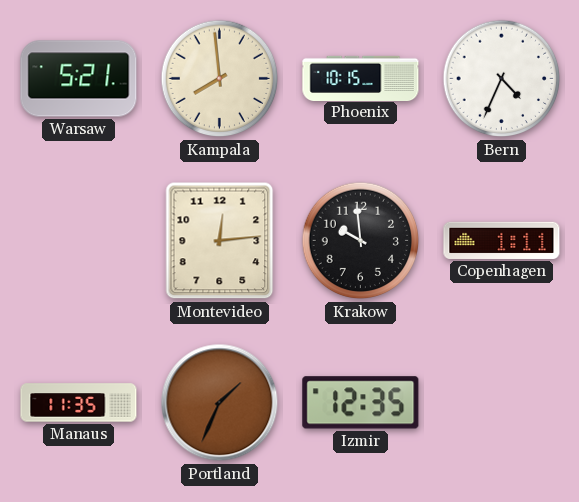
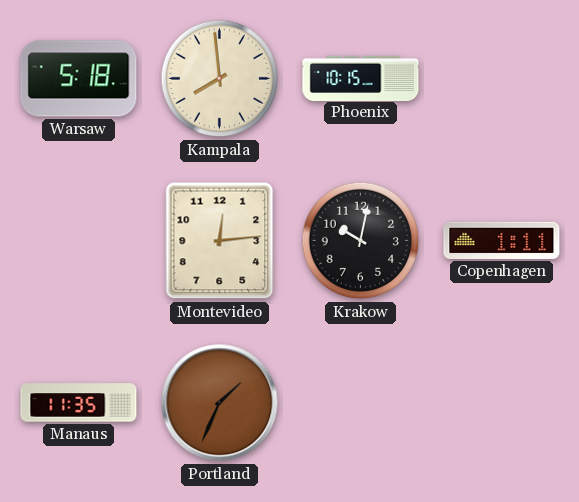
Warsaw: 5:21 -> 5:18 (79, 79)
Bern: 4:34 -> none (502, 79)
Krakow: 9:59 -> 10:02 (361, 241)
Izmir: 12:35 -> none (361, 403)
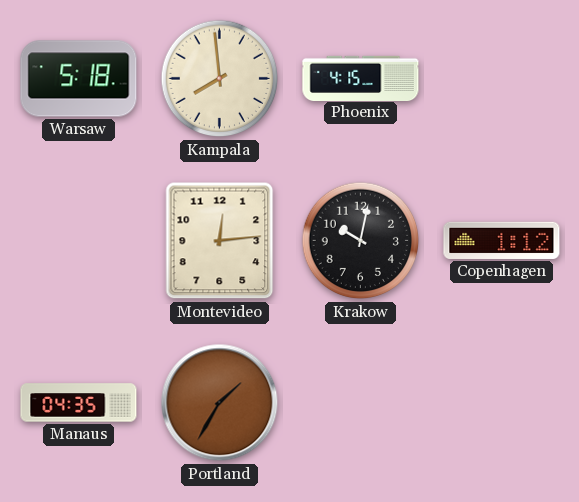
Phoenix: 10:15 -> 4:15 (361, 78)
Copenhagen: 1:11 -> 1:12 (502, 240)
Manaus: 11:35 -> 04:35 (79, 403)
Portland: 1:34 -> 1:35 (220, 403)
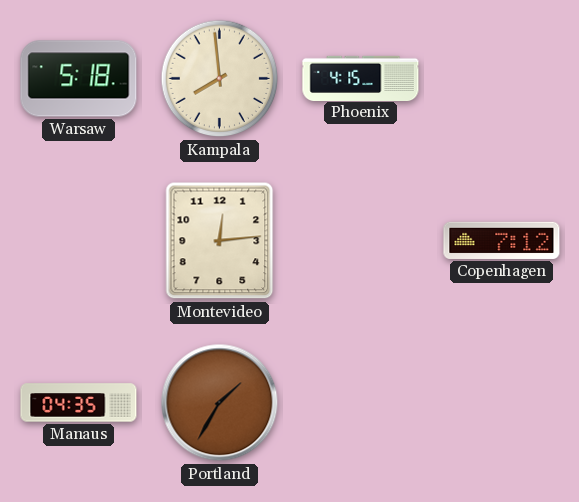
Krakow: 10:02 -> none (361, 241)
Copenhagen: 1:12 -> 7:12 (502, 240)
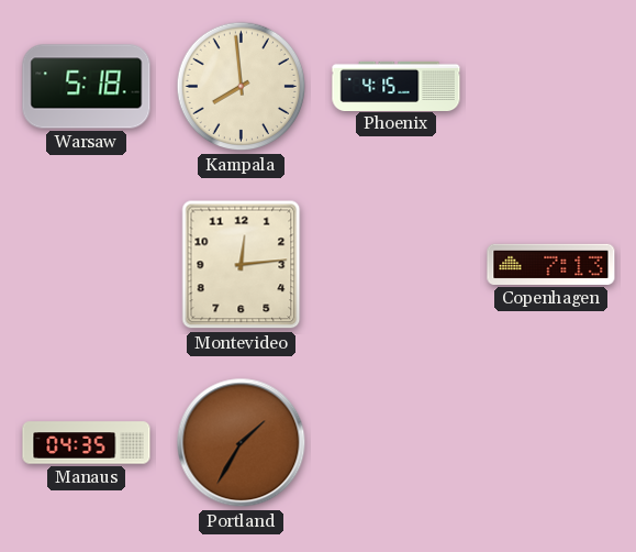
Copenhagen: 7:12 -> 7:13 (551, 264)
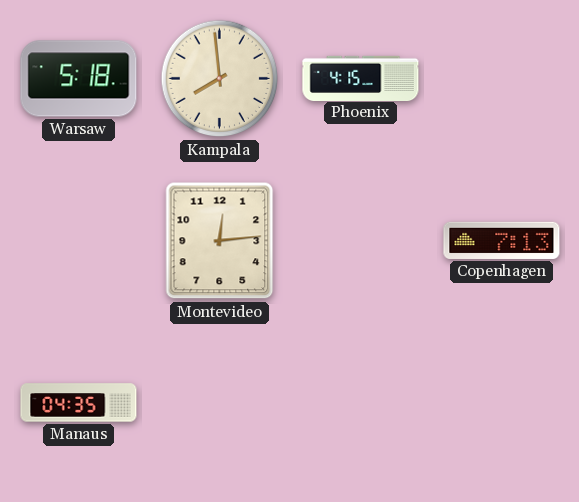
Portland: 1:35 -> none (242, 443)
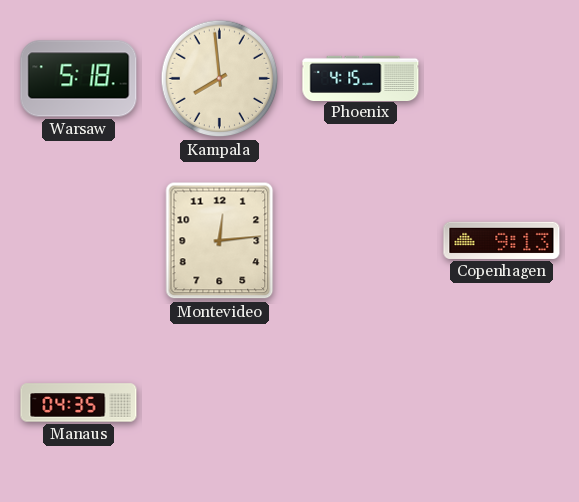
Copenhagen: 7:13 -> 9:13 (502, 240)
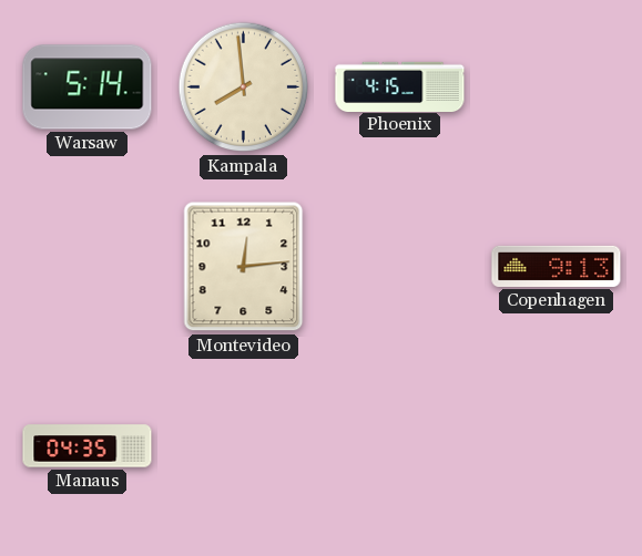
Warsaw: 5:18 -> 5:14 (88, 87)
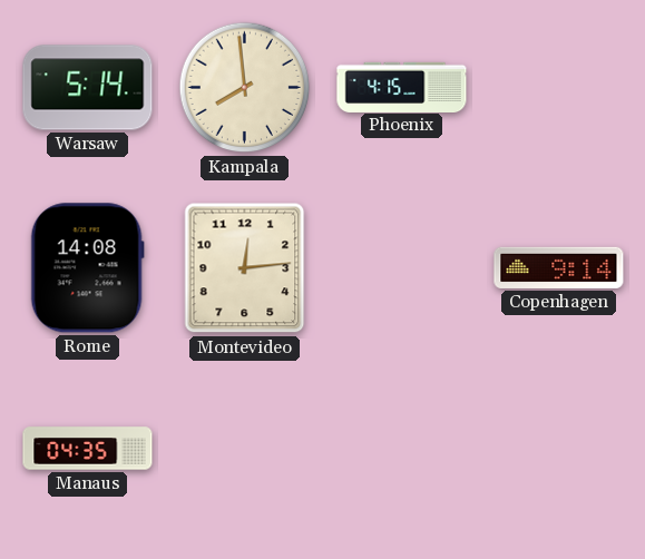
Rome: none -> 14:08 (87, 268)
Copenhagen: 9:13 -> 9:14 (559, 267)
